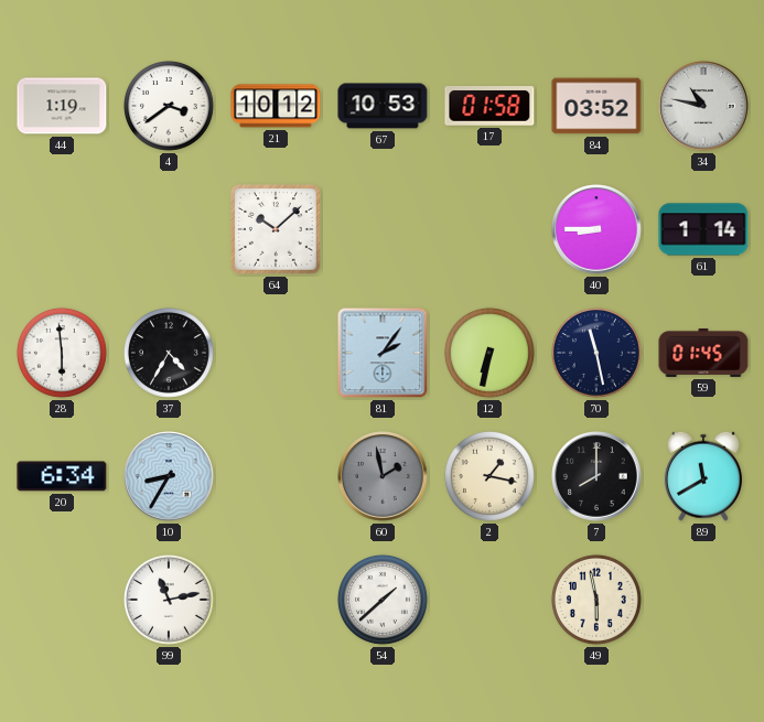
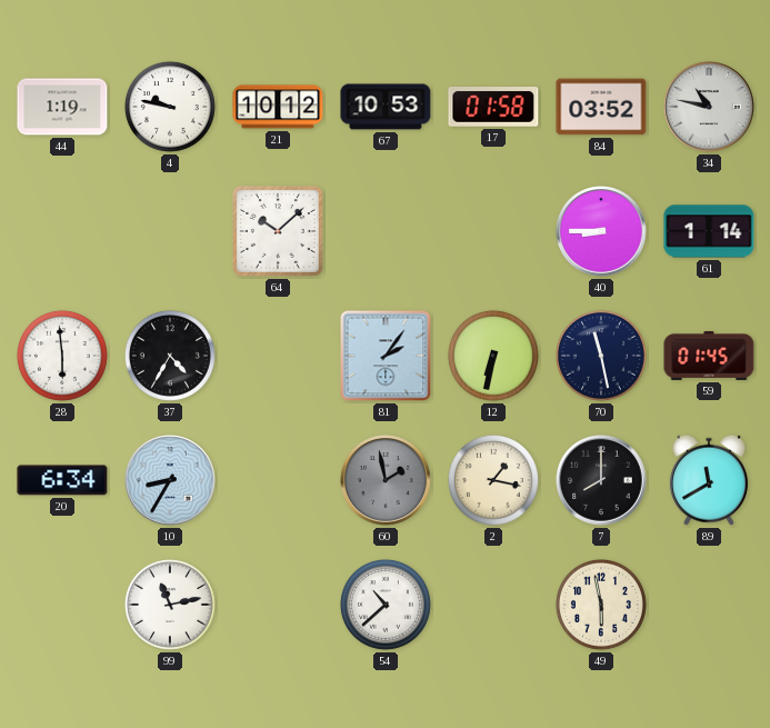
4: 3:39 -> 9:47 (170, 107)
54: 1:38 -> 10:38 (386, 605)
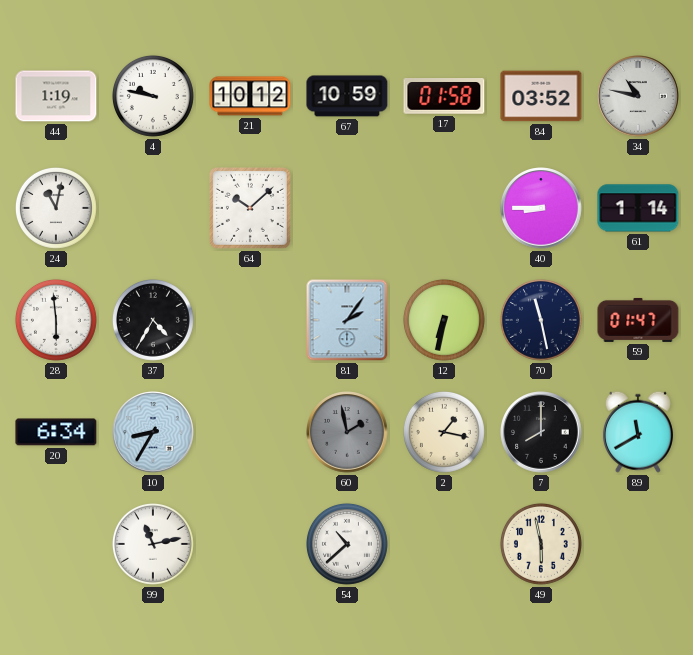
67: 10:53 -> 10:59 (347, 96)
24: none -> 11:02 (56, 208)
59: 01:45 -> 01:47 (638, 320)
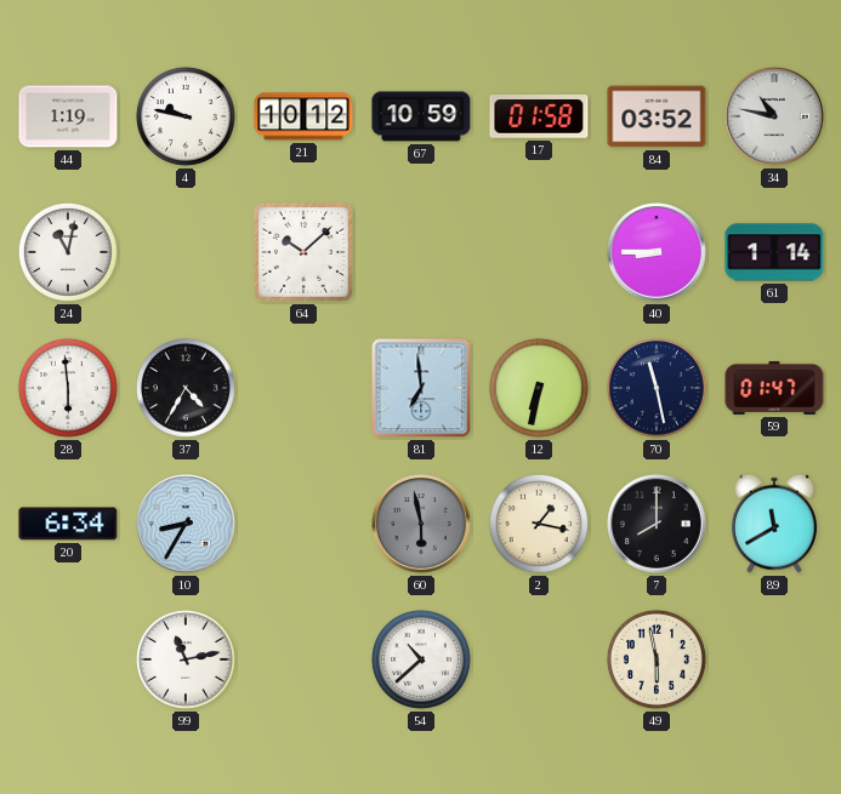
81: 2:06 -> 6:59 (421, 388)
60: 1:58 -> 5:58 (421, 524)
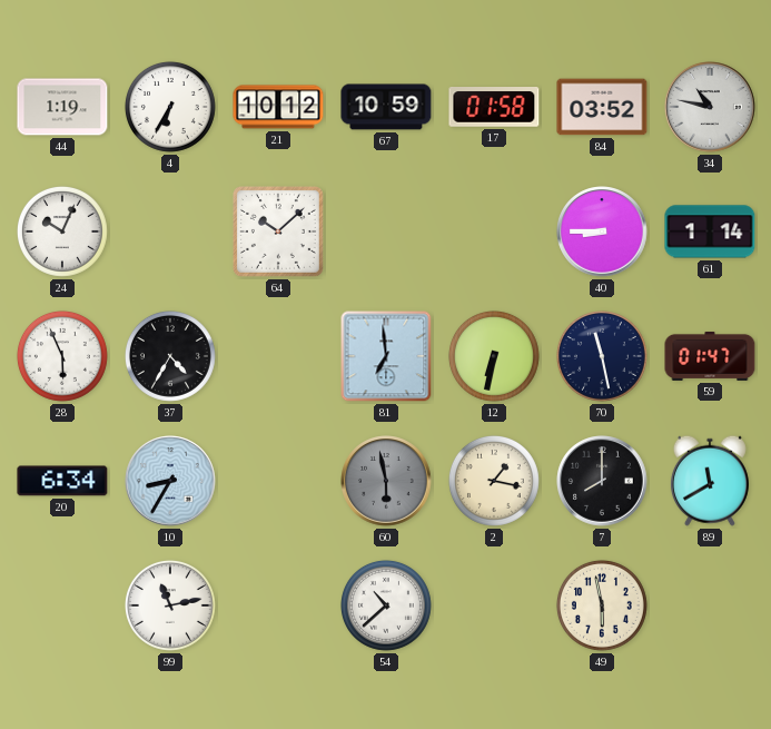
4: 9:47 -> 6:35 (170, 107)
24: 11:02 -> 10:04 (62, 231)
28: 5:59 -> 5:56 (62, 356)
